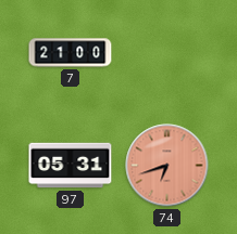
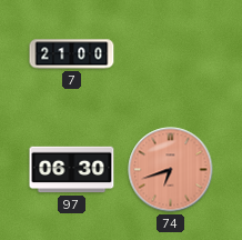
97: 05:31 -> 06:30 (72, 170)
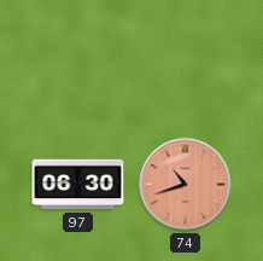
7: 21:00 -> none (72, 54)
74: 6:42 -> 10:42 (186, 185)
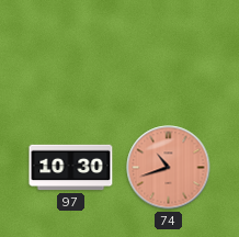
97: 06:30 -> 10:30 (71, 168)
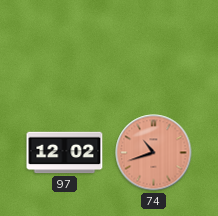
97: 10:30 -> 12:02 (65, 153)
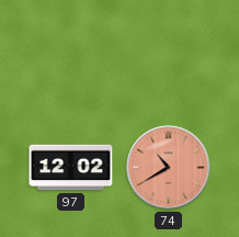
74: 10:42 -> 10:40 (169, 168)
